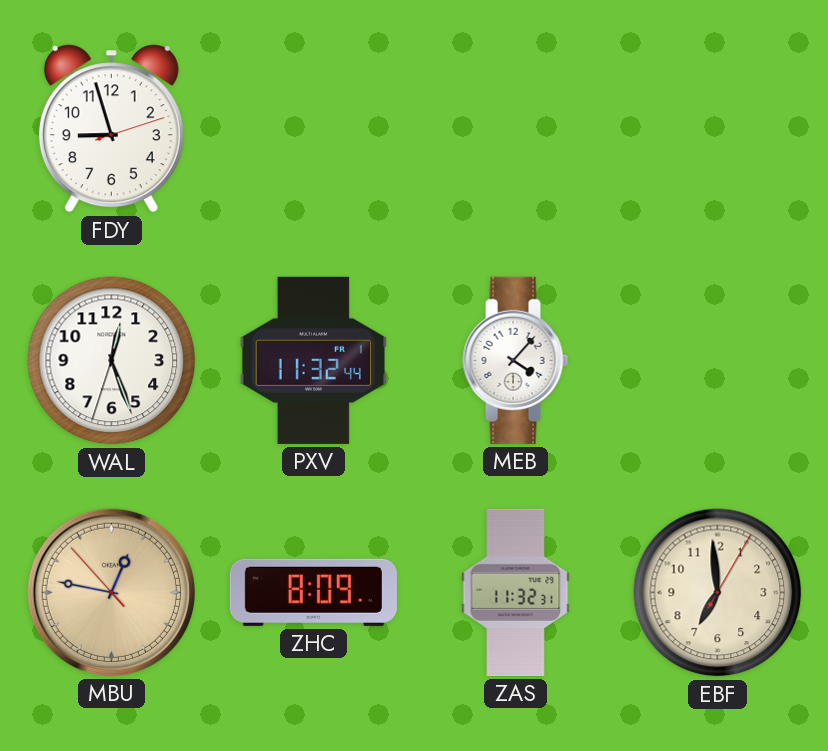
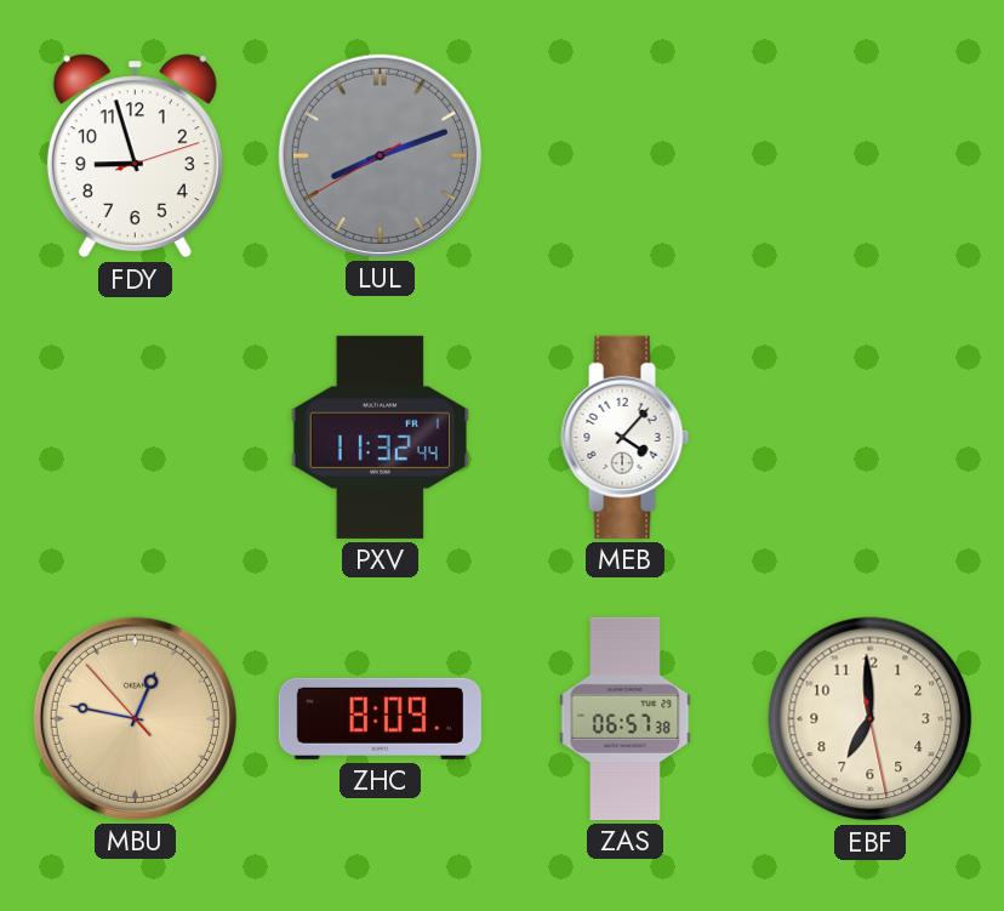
LUL: none -> 8:11 (380, 155)
WAL: 12:26 -> none (112, 361)
ZAS: 11:32 -> 06:57 (626, 718)
EBF: 6:59:05 -> 6:59:28 (871, 719)
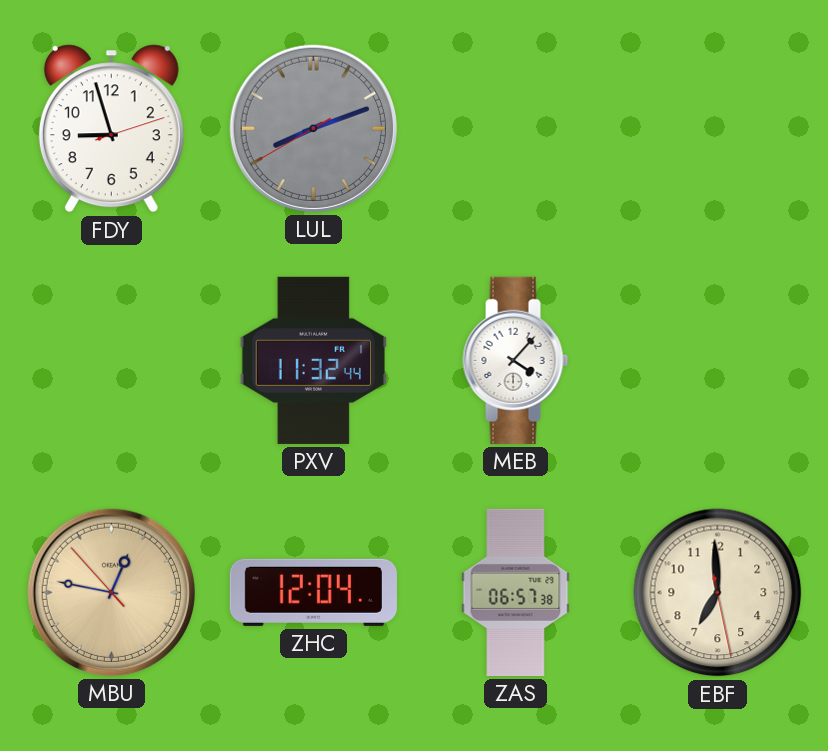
ZHC: 8:09 -> 12:04 (313, 592)
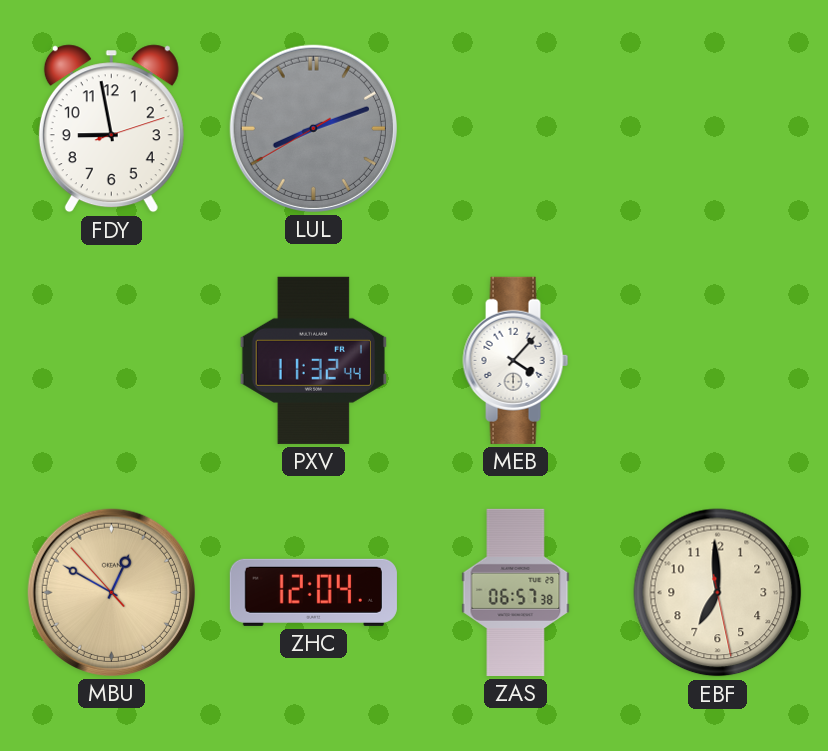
FDY: 8:57 -> 8:58 (111, 129)
MBU: 12:46 -> 12:49 (111, 592)
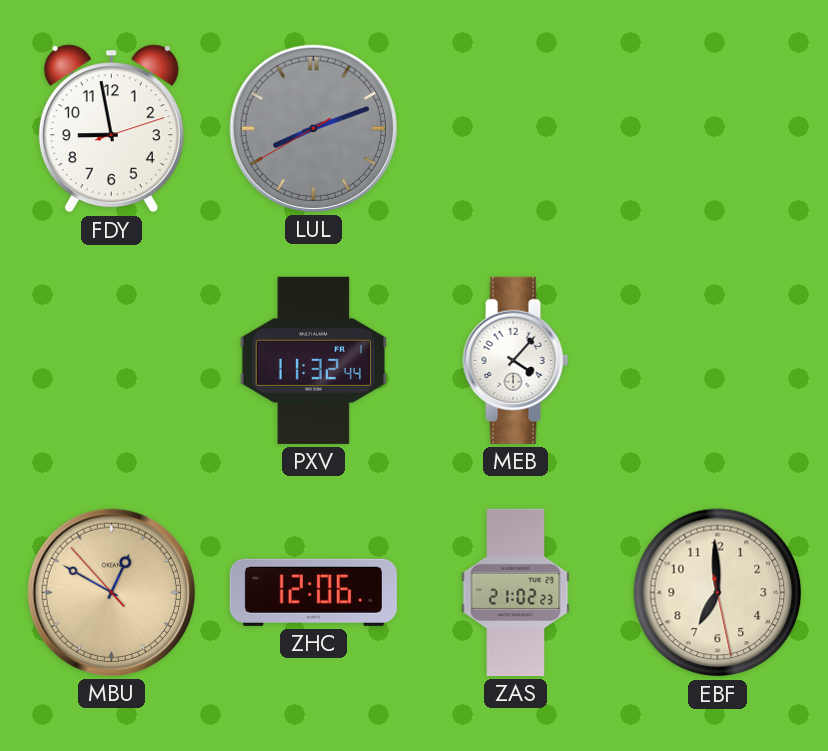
ZHC: 12:04 -> 12:06 (313, 592)
ZAS: 06:57 -> 21:02 (516, 592)
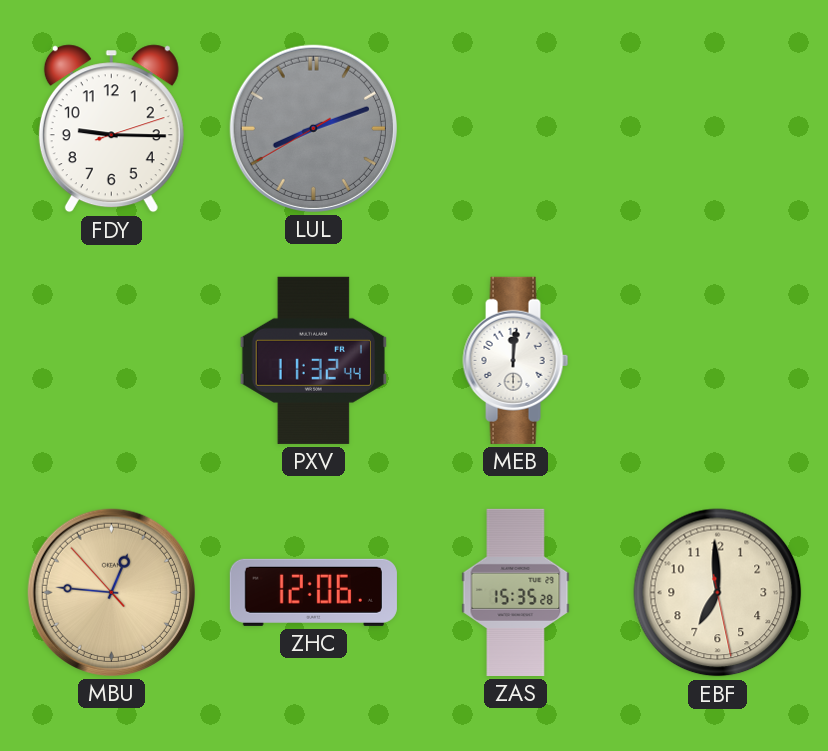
FDY: 8:58 -> 9:15 (111, 129)
MEB: 4:07 -> 12:01 (516, 360)
MBU: 12:49 -> 12:45 (111, 592)
ZAS: 21:02 -> 15:35 (516, 592)
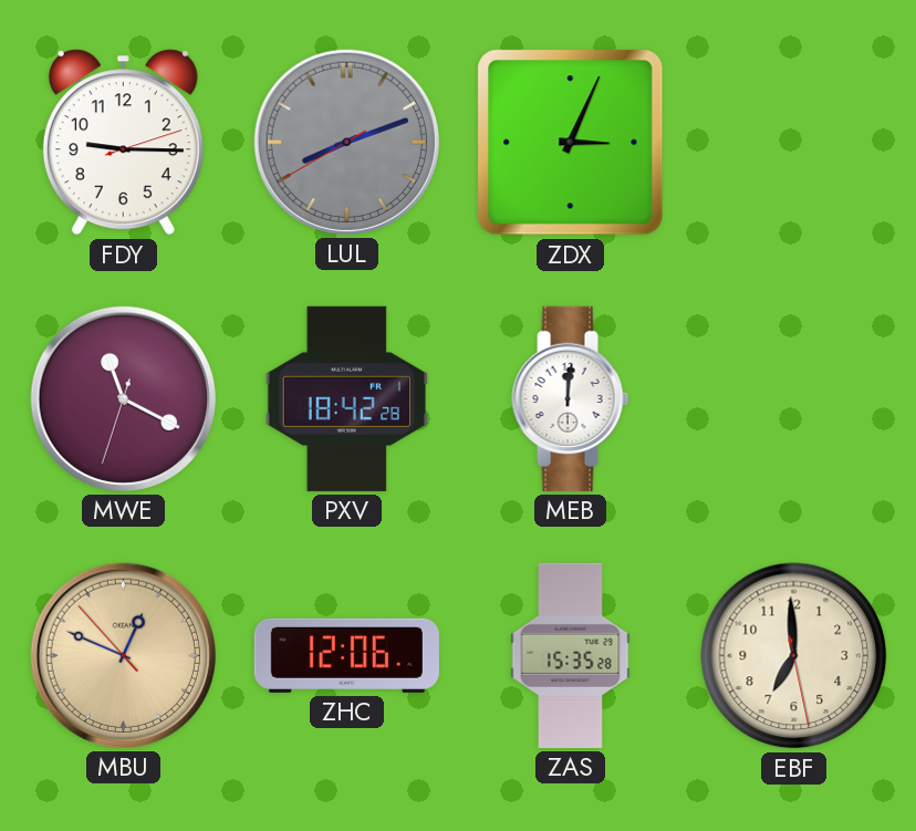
ZDX: none -> 3:04 (571, 143)
MWE: none -> 11:19 (123, 398)
PXV: 11:32 -> 18:42 (346, 398)
MBU: 12:45 -> 12:48 (123, 655)
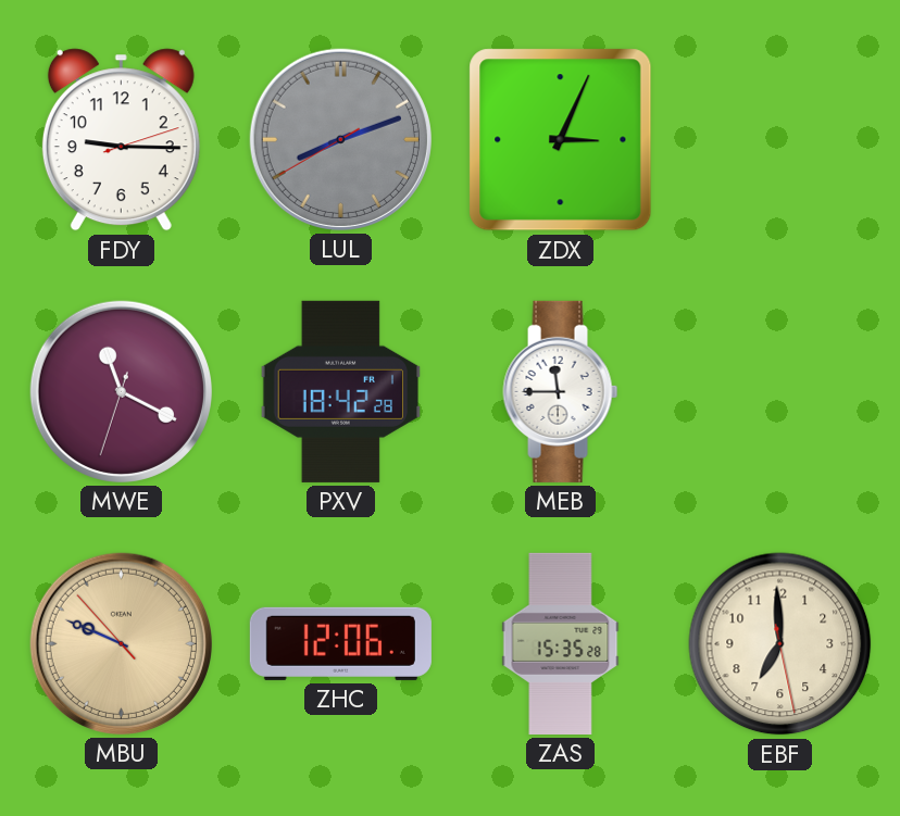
MEB: 12:01 -> 11:45 (561, 391)
MBU: 12:48 -> 9:48 (121, 643)
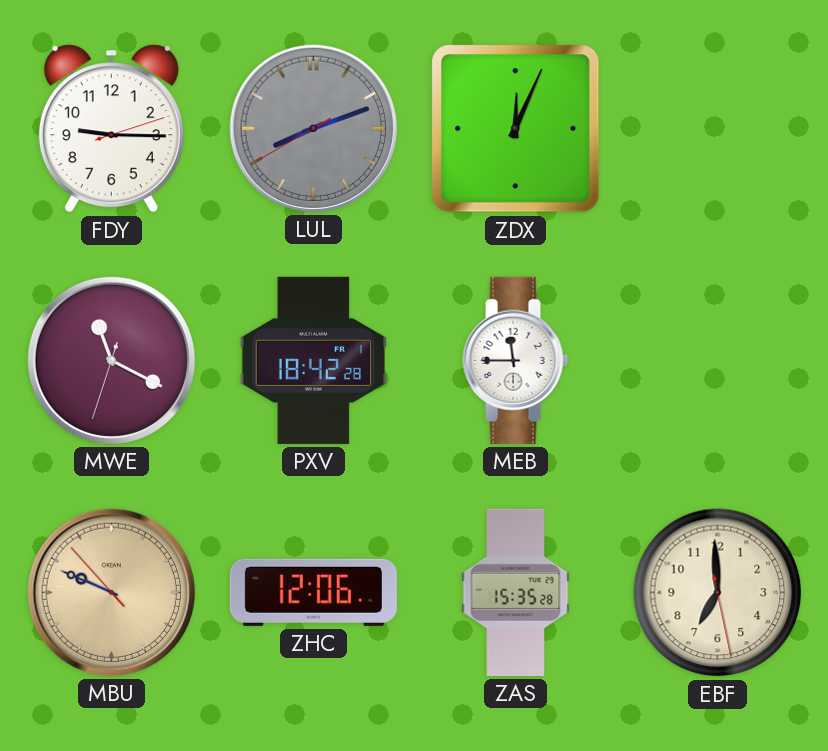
ZDX: 3:04 -> 12:04 (516, 129)
